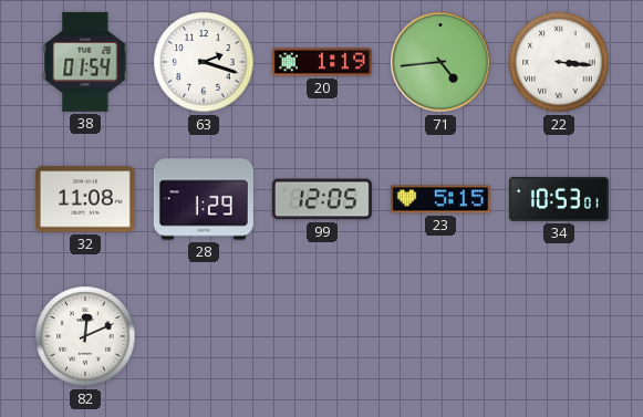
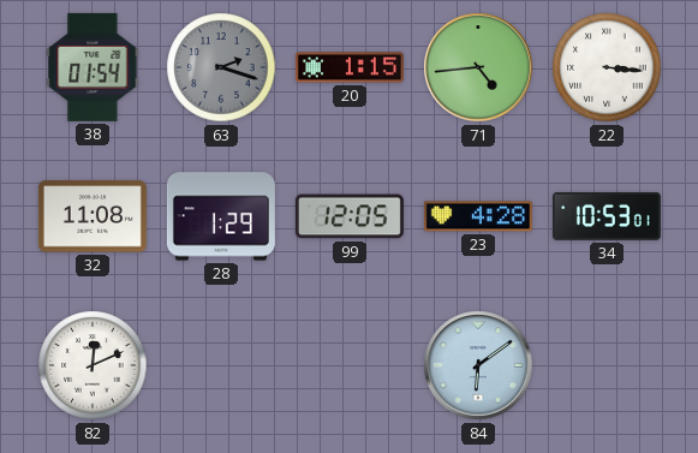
63 dial: white -> grey (221, 67)
20: 1:19 -> 1:15 (350, 67)
23: 5:15 -> 4:28 (478, 216)
84: none -> 6:09 (478, 365)
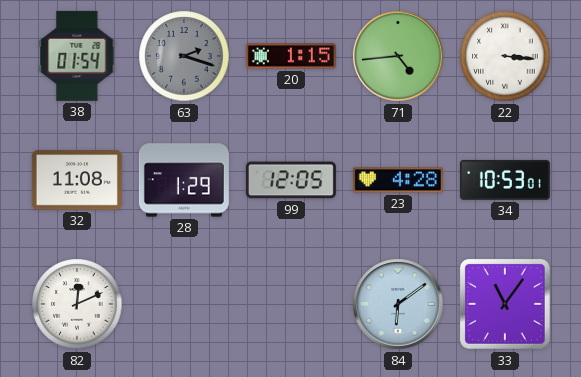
33: none -> 11:06 (505, 304)
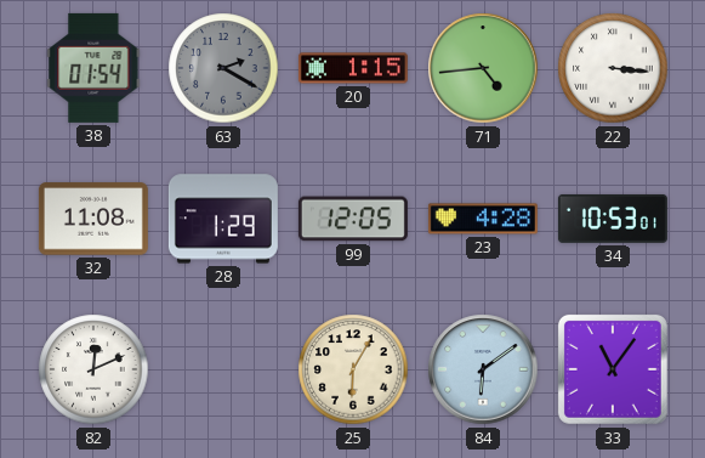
63: 2:18 -> 2:20 (223, 68)
25: none -> 6:05 (353, 369)
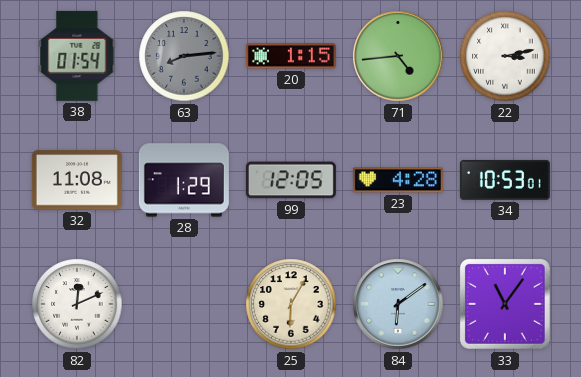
63: 2:20 -> 8:14 (184, 56)
22: 3:16 -> 3:13 (505, 56)
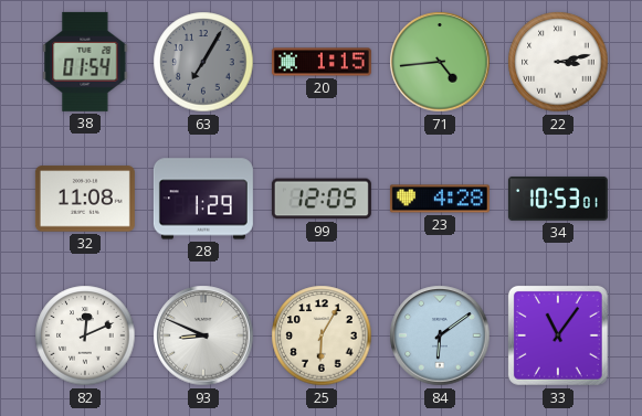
63: 8:14 -> 7:05 (203, 62)
93: none -> 8:49 (203, 335)
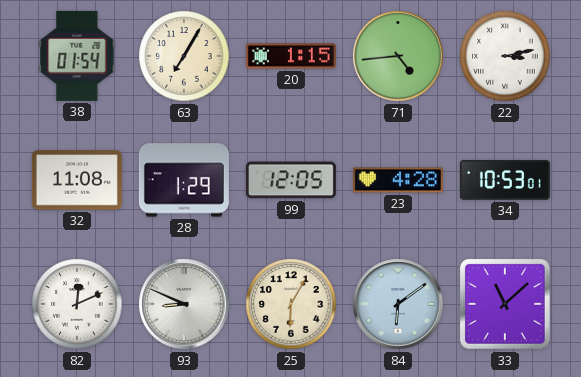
63 dial: grey -> cream (184, 56)
33: 11:06 -> 11:08 (505, 304)
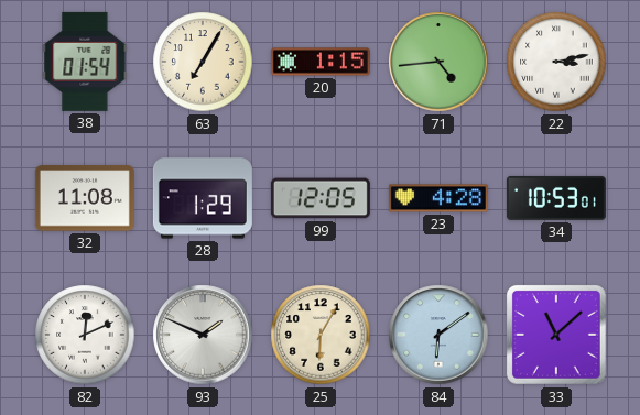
93: 8:49 -> 1:49 (203, 335)
